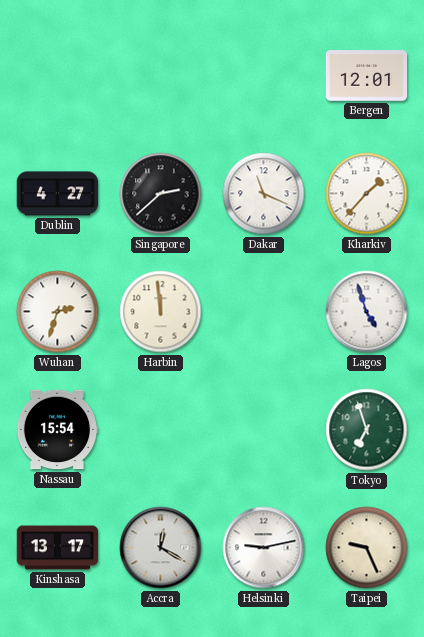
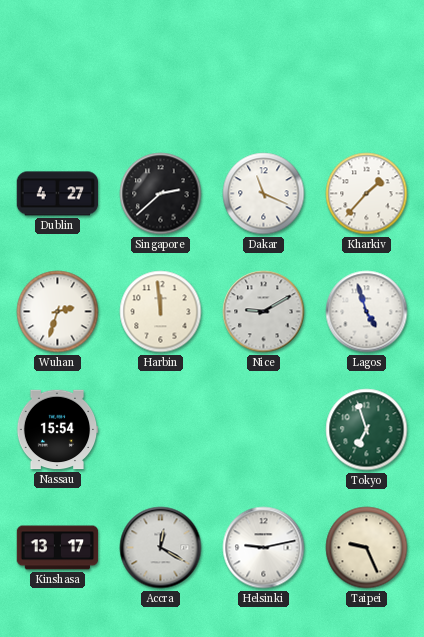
Bergen: 12:01 -> none (367, 76)
Nice: none -> 9:10 (264, 312)
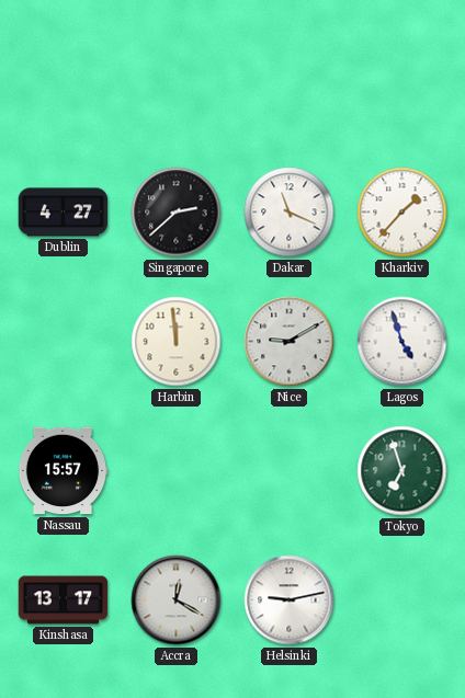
Wuhan: 2:33 -> none (58, 312)
Nassau: 15:54 -> 15:57 (63, 471)
Taipei: 9:26 -> none (367, 548)
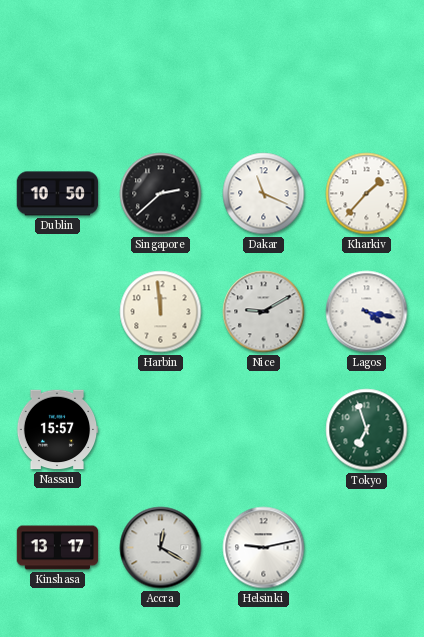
Dublin: 4:27 -> 10:50 (58, 194)
Lagos: 4:57 -> 4:17 (367, 312)
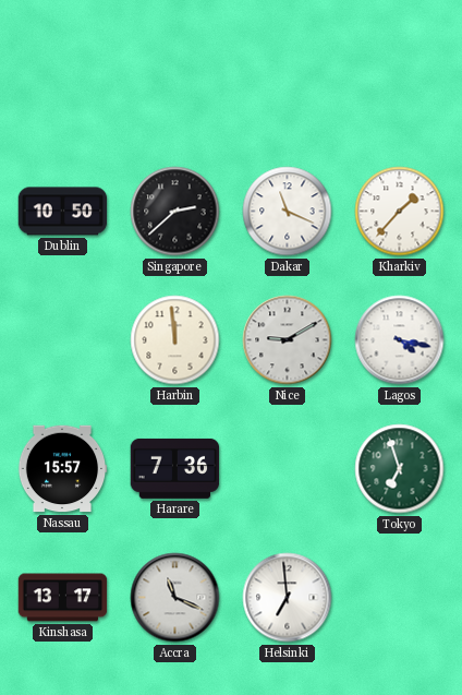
Harare: none -> 7:36 (175, 468)
Accra: 12:20 -> 11:19 (175, 598)
Helsinki: 9:13 -> 6:59 (288, 598)
